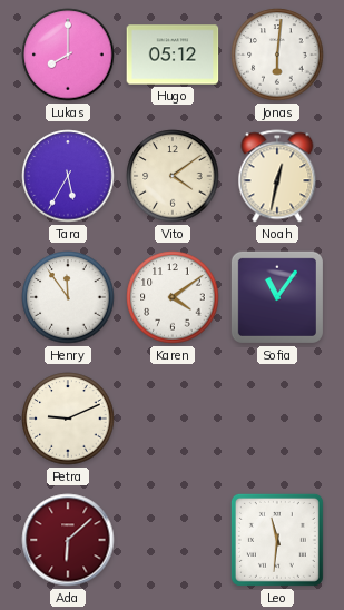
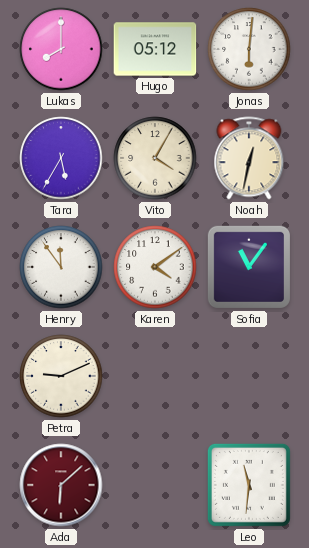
Vito: 4:09 -> 4:05 (155, 158)
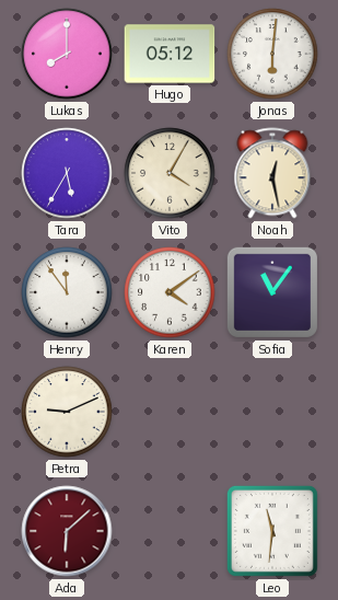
Noah: 12:32 -> 12:28 (272, 173)
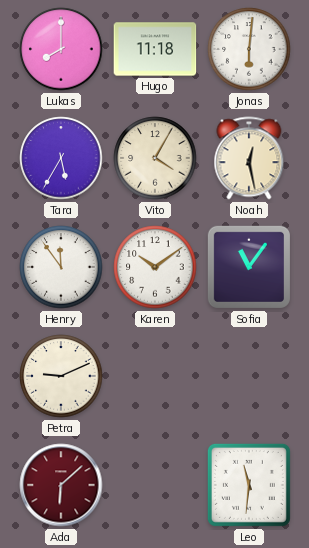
Hugo: 05:12 -> 11:18 (155, 49)
Karen: 4:09 -> 10:09 (155, 267)
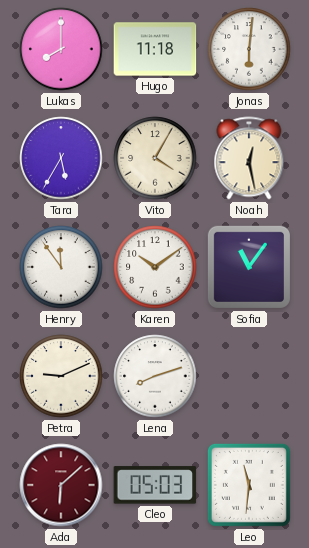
Lena: none -> 8:12 (155, 376)
Cleo: none -> 05:03 (155, 485)
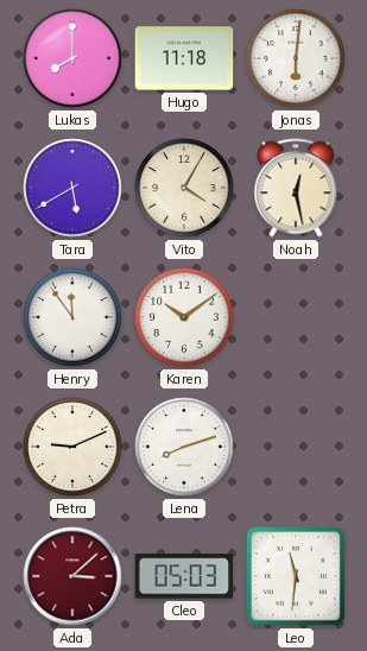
Tara: 5:35 -> 5:40 (72, 188)
Sofia: 11:06 -> none (249, 267)
Ada: 6:08 -> 3:08 (72, 576)
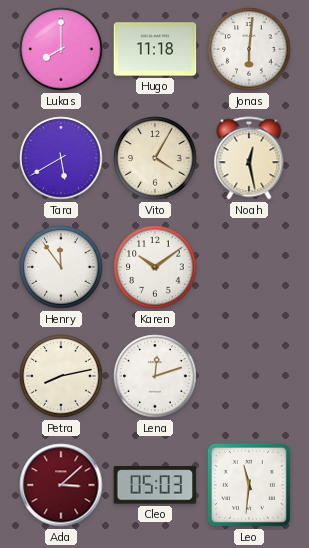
Petra: 9:11 -> 8:13 (61, 376)
Lena: 8:12 -> 12:12 (155, 376)
